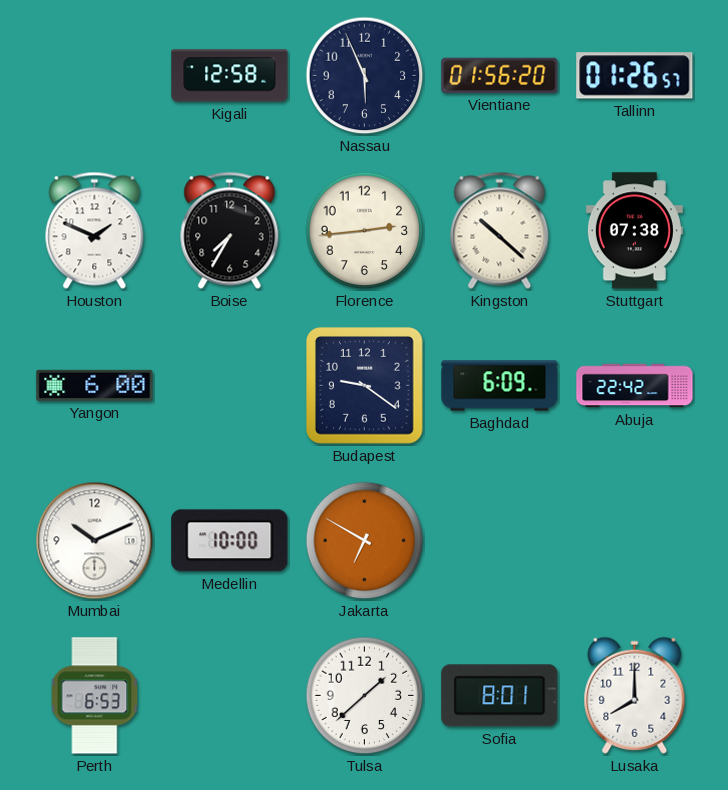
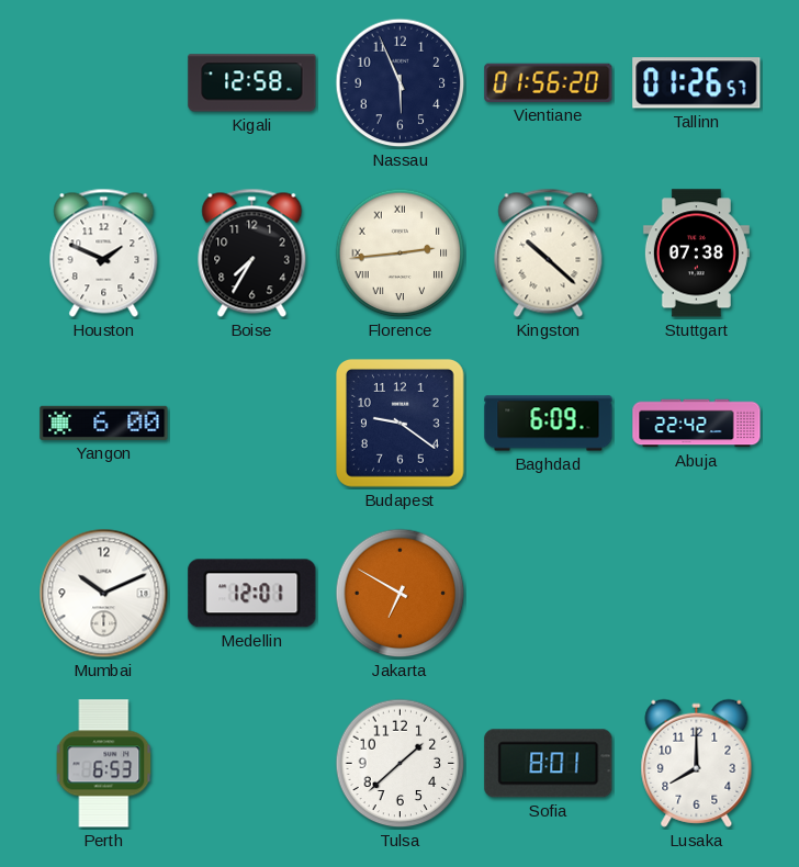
Florence numerals: Arabic -> Roman (401, 254)
Medellin: 10:00 -> 12:01 (252, 594)
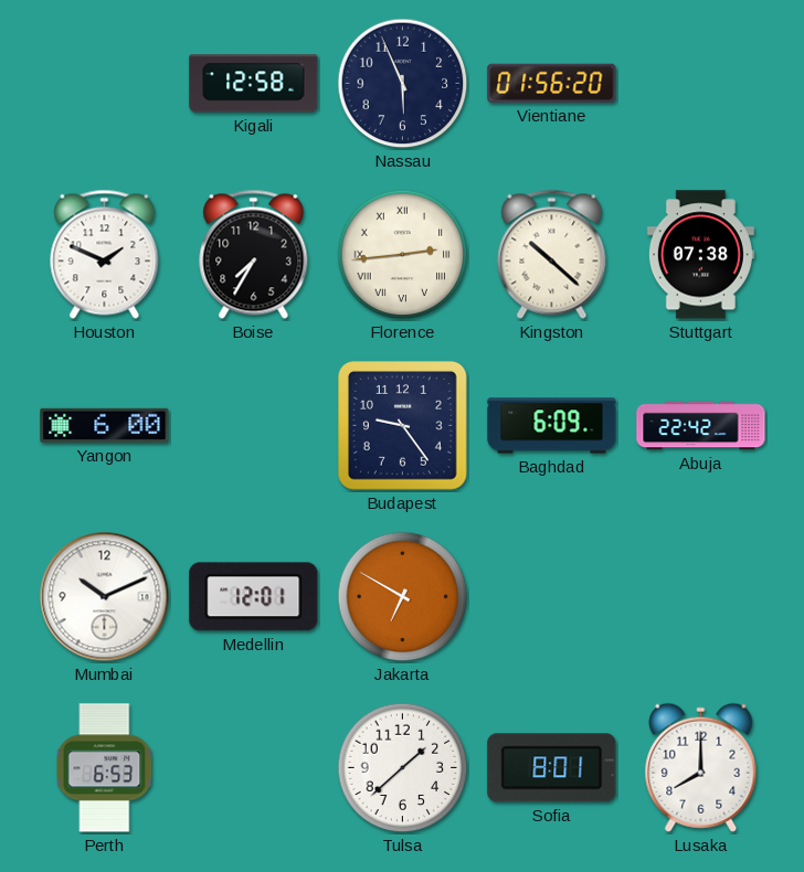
Tallinn: 01:26 -> none (697, 83)
Budapest: 9:21 -> 9:24 (403, 426)
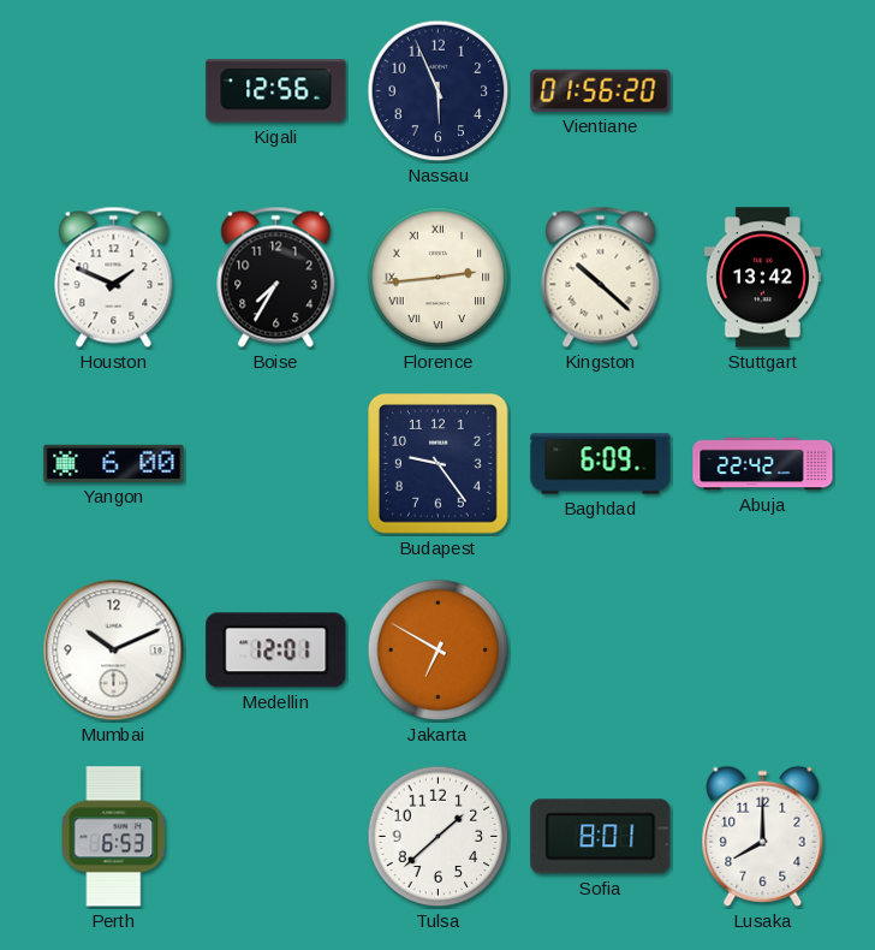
Kigali: 12:58 -> 12:56 (276, 91)
Stuttgart: 07:38 -> 13:42 (762, 278)
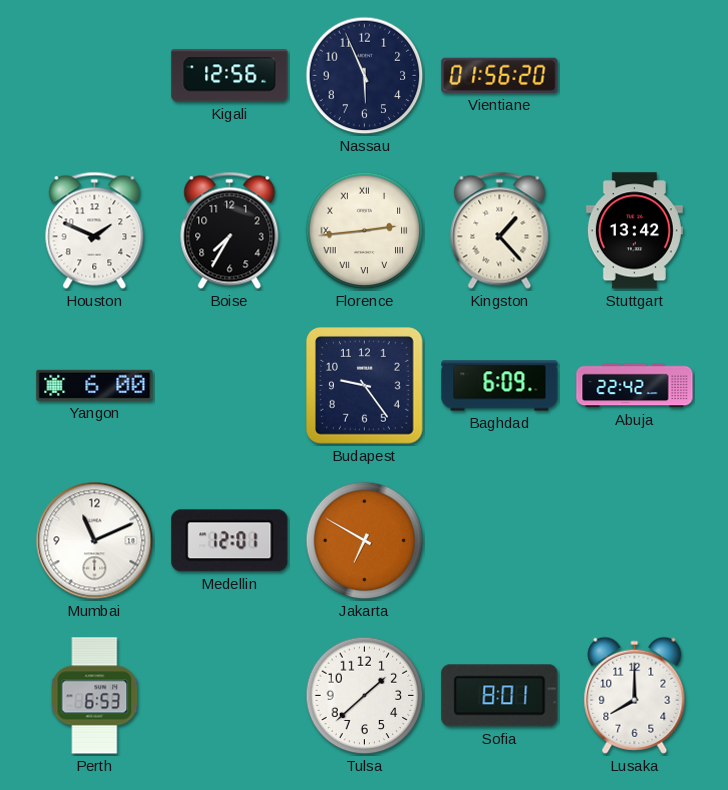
Kingston: 10:22 -> 1:23 (500, 230)
Mumbai: 10:11 -> 11:11 (95, 541)
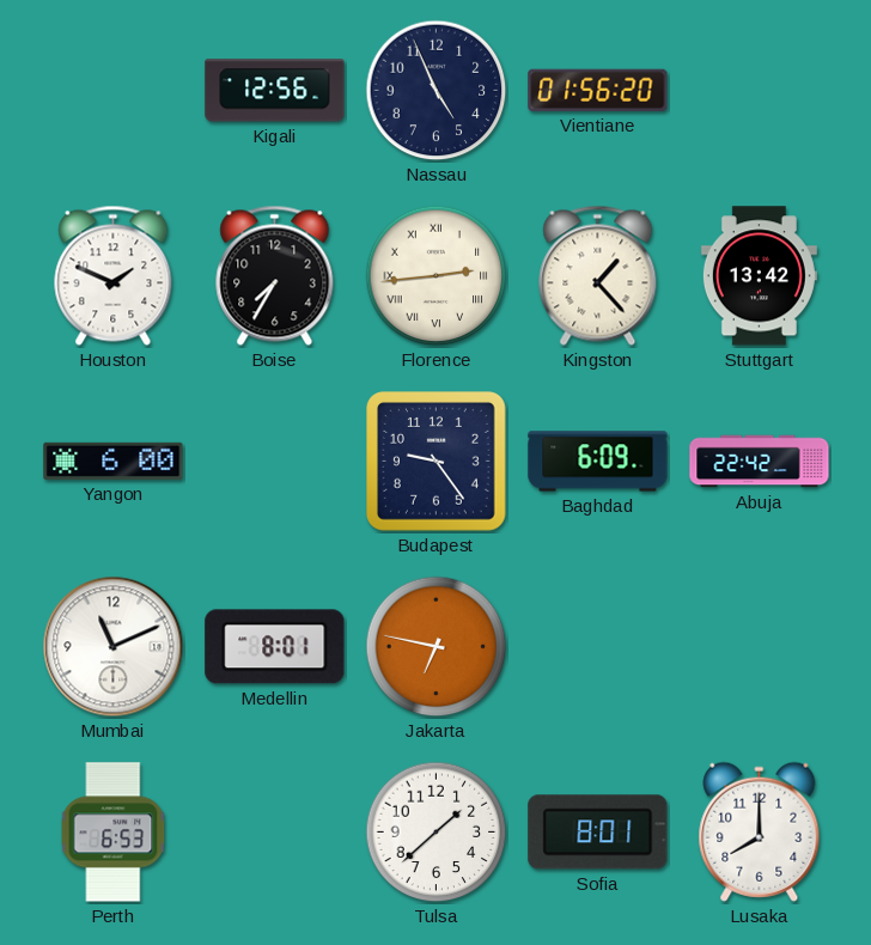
Nassau: 5:56 -> 4:56 (437, 91)
Medellin: 12:01 -> 8:01 (275, 647)
Jakarta: 6:50 -> 6:47 (437, 647)
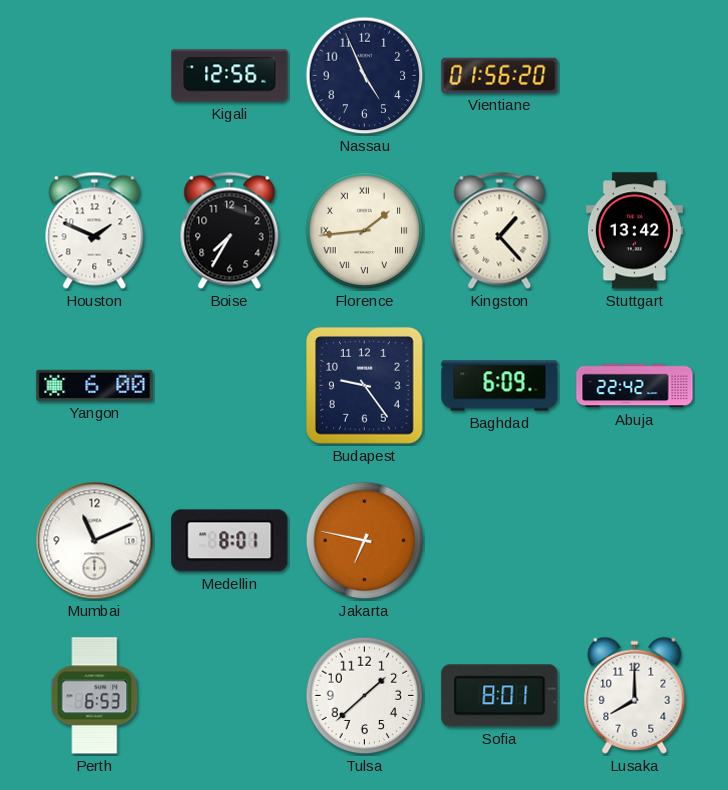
Florence: 2:44 -> 1:44 (365, 231)
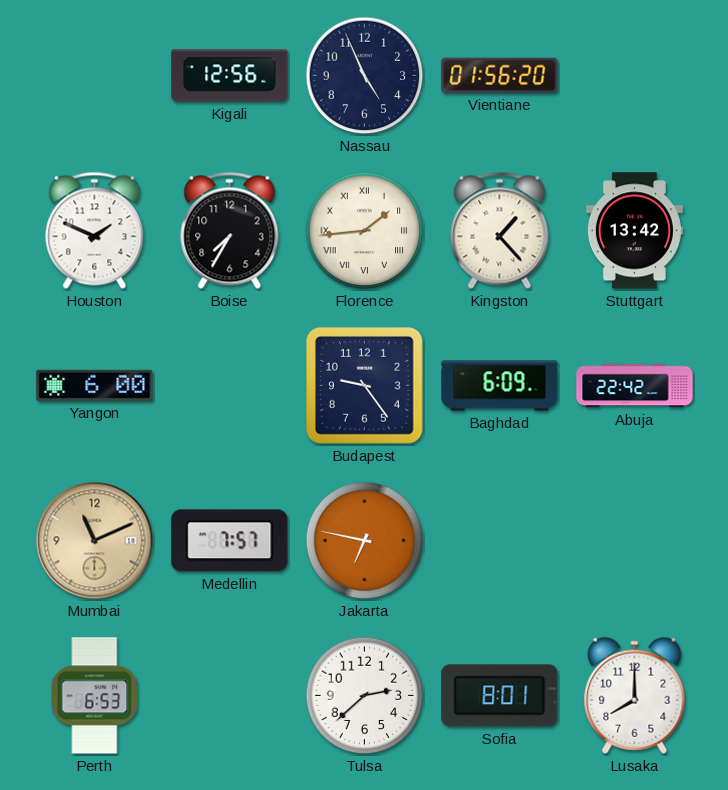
Mumbai dial: white -> champagne (95, 541)
Medellin: 8:01 -> 7:57 (230, 541)
Tulsa: 1:38 -> 2:38 (365, 696)
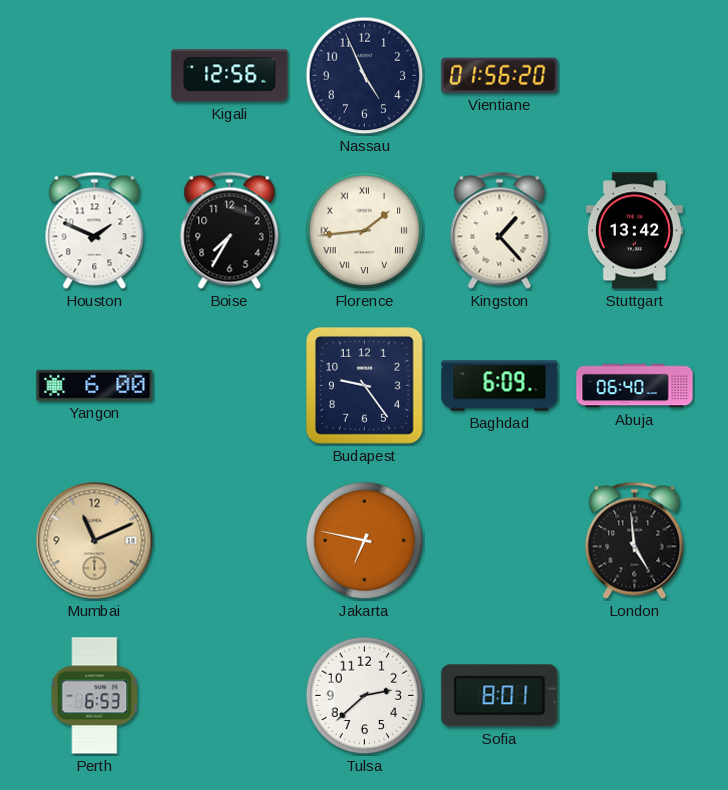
Abuja: 22:42 -> 06:40 (635, 386)
Medellin: 7:57 -> none (230, 541)
London: none -> 4:59 (635, 540)
Lusaka: 8:00 -> none (635, 695)
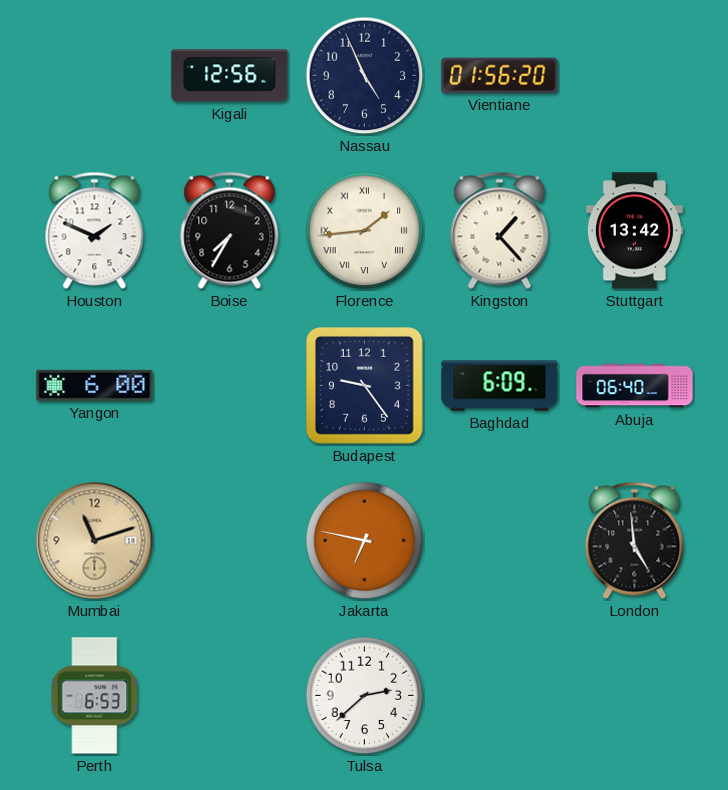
Mumbai: 11:11 -> 11:12 (95, 541)
Sofia: 8:01 -> none (500, 696)
